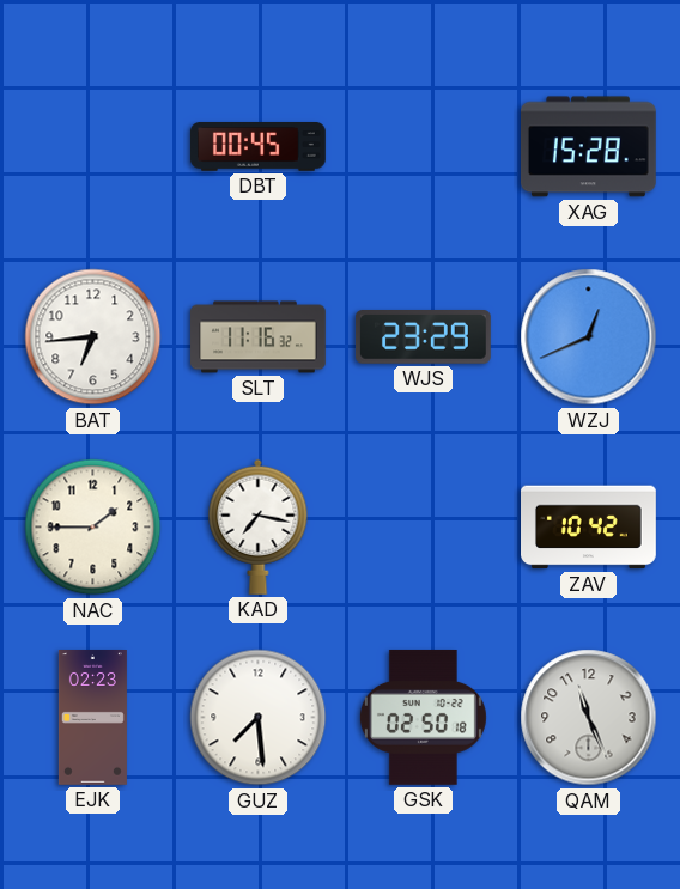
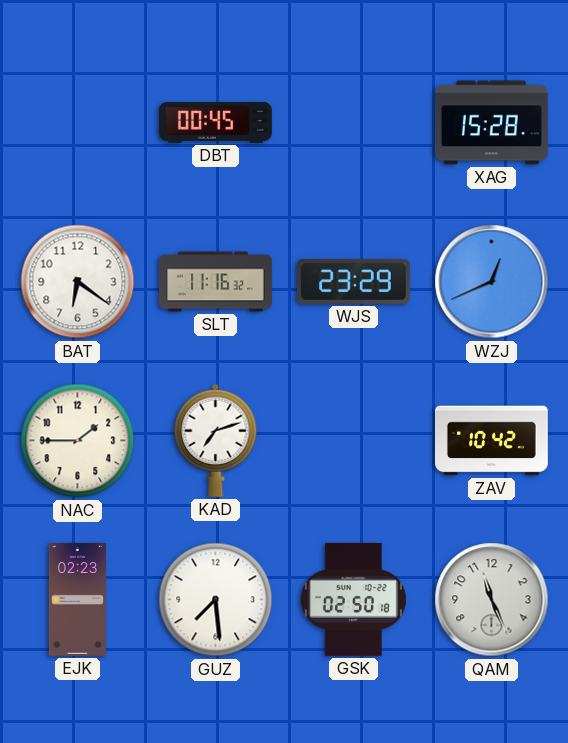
BAT: 6:44 -> 6:21 (78, 282)
KAD: 7:17 -> 7:12 (216, 440)
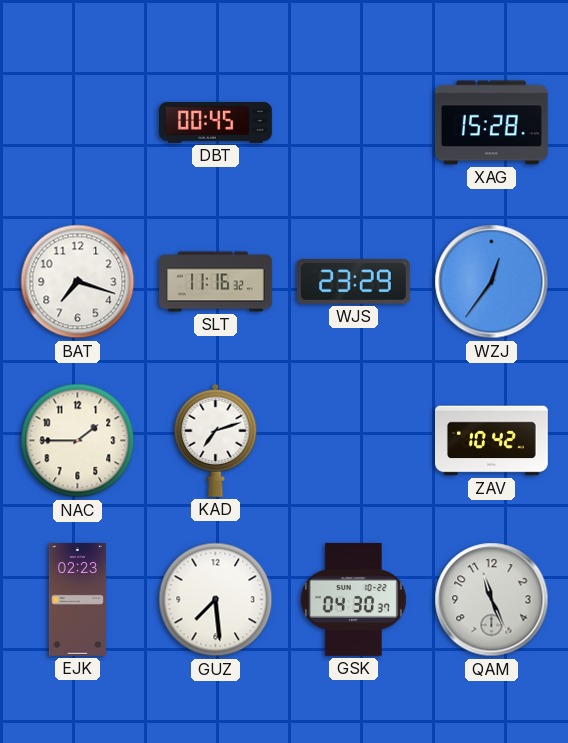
BAT: 6:21 -> 7:18 (78, 282)
WZJ: 12:41 -> 12:36 (492, 282)
GSK: 02:50 -> 04:30 (353, 599)
